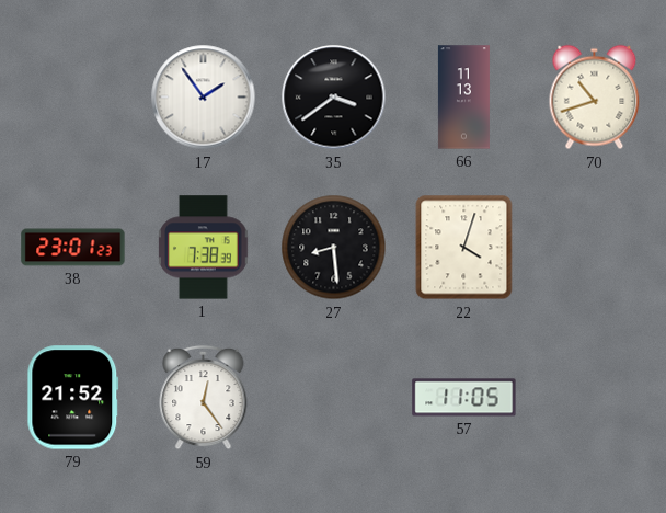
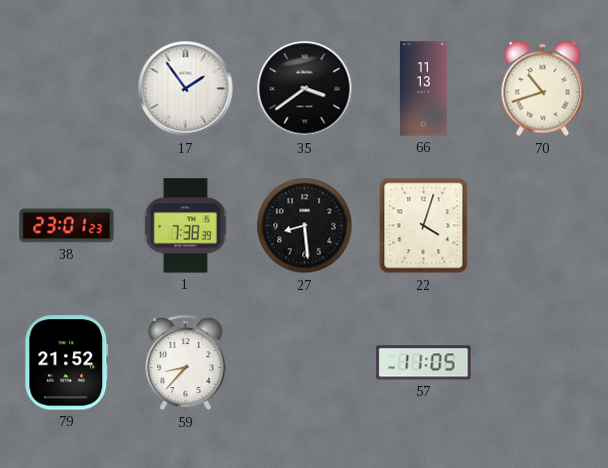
59: 12:24 -> 8:37 (186, 363)
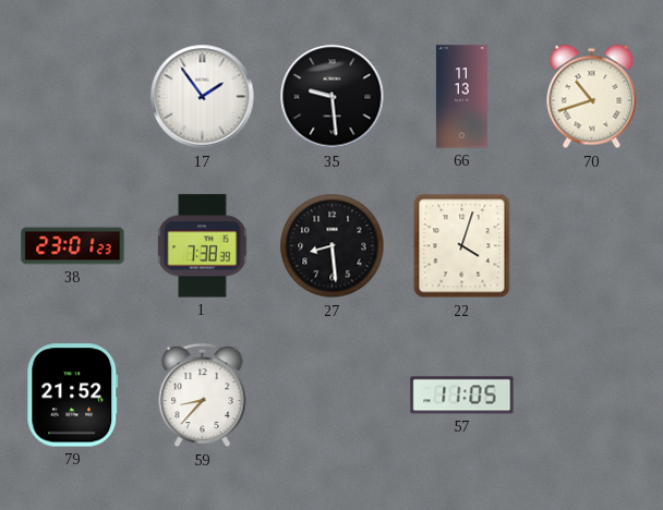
35: 3:39 -> 9:29 (333, 97)
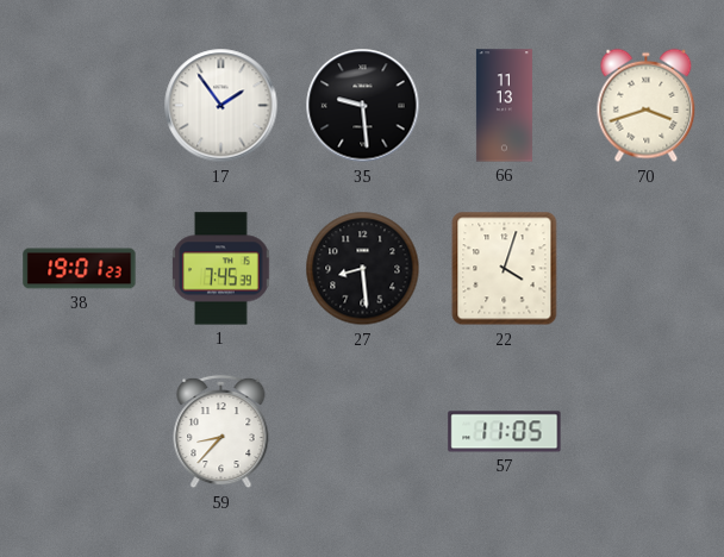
70: 10:42 -> 3:42 (647, 106)
38: 23:01 -> 19:01 (80, 269)
1: 7:38 -> 7:45 (221, 269)
79: 21:52 -> none (73, 396)
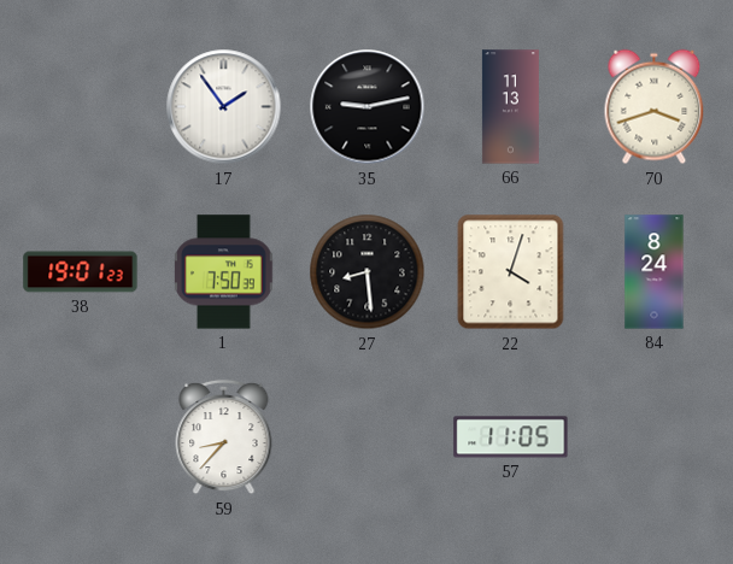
35: 9:29 -> 9:13 (368, 107)
1: 7:45 -> 7:50 (224, 272)
84: none -> 8:24 (655, 272)
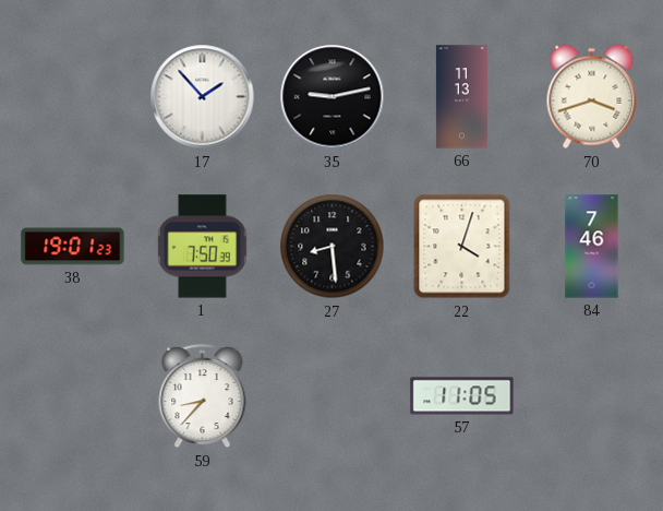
17: 1:54 -> 1:53 (203, 97)
84: 8:24 -> 7:46 (592, 247)
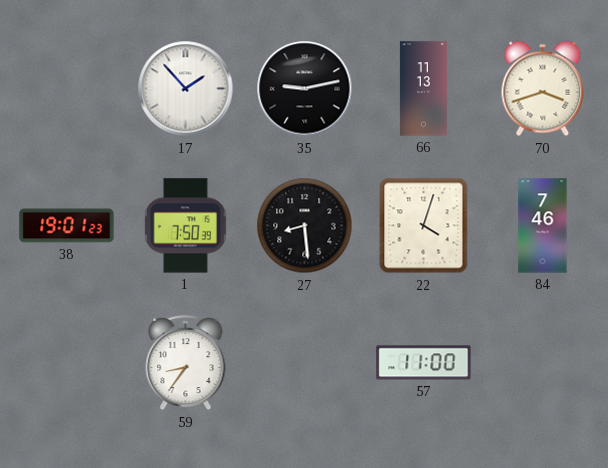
59: 8:37 -> 8:36 (186, 363)
57: 11:05 -> 11:00 (424, 363)
